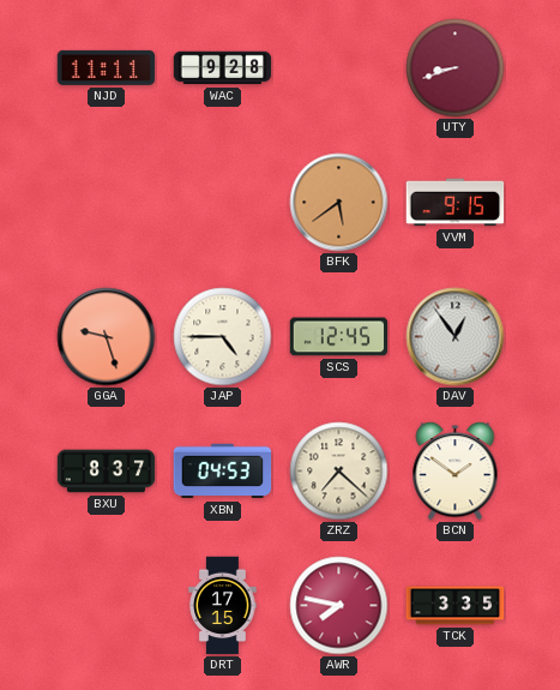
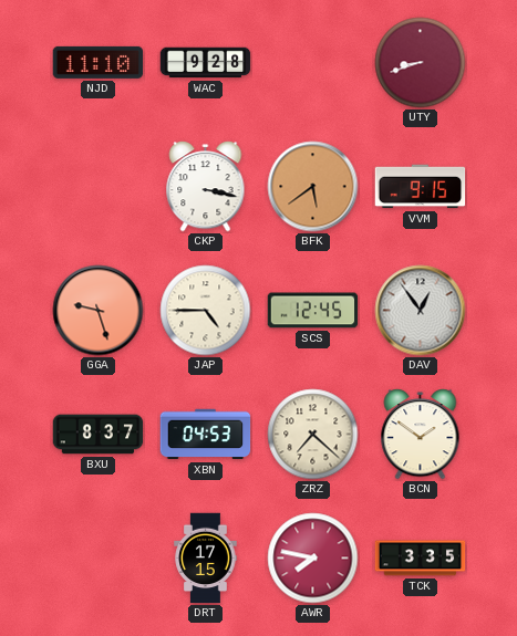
NJD: 11:11 -> 11:10 (99, 62)
CKP: none -> 3:17 (206, 187)
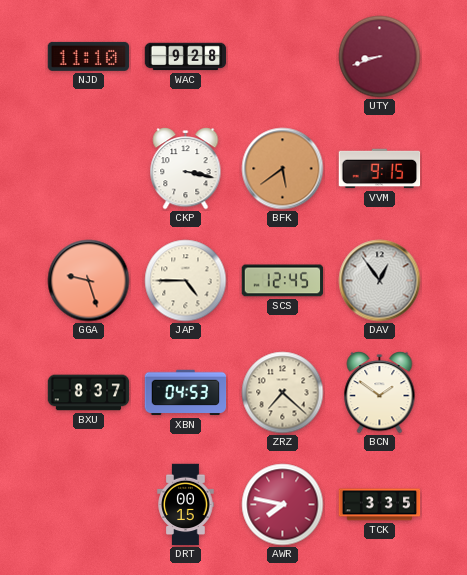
DRT: 17:15 -> 00:15 (186, 505)
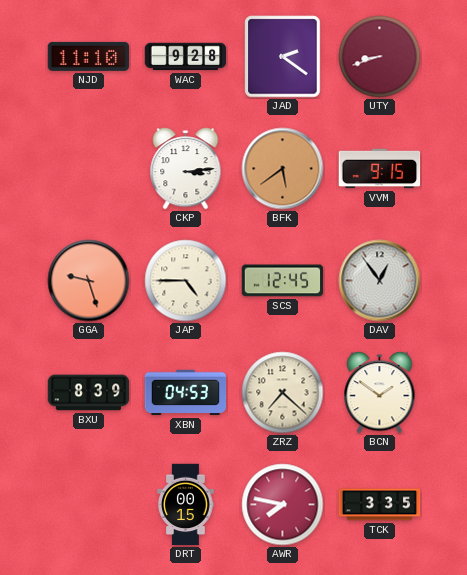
JAD: none -> 2:21 (283, 57)
CKP: 3:17 -> 3:14 (186, 169)
BXU: 8:37 -> 8:39 (89, 393)
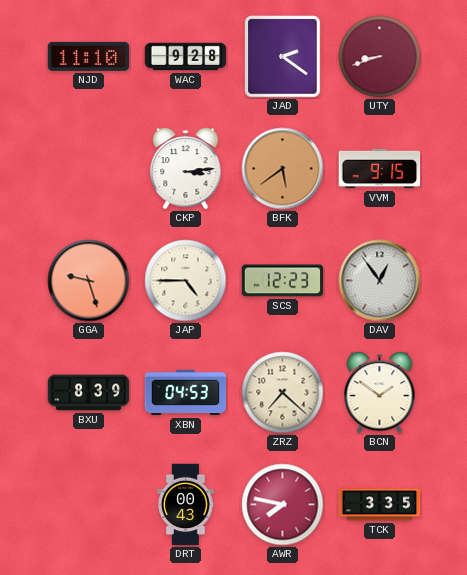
SCS: 12:45 -> 12:23 (283, 281)
DRT: 00:15 -> 00:43 (186, 505)
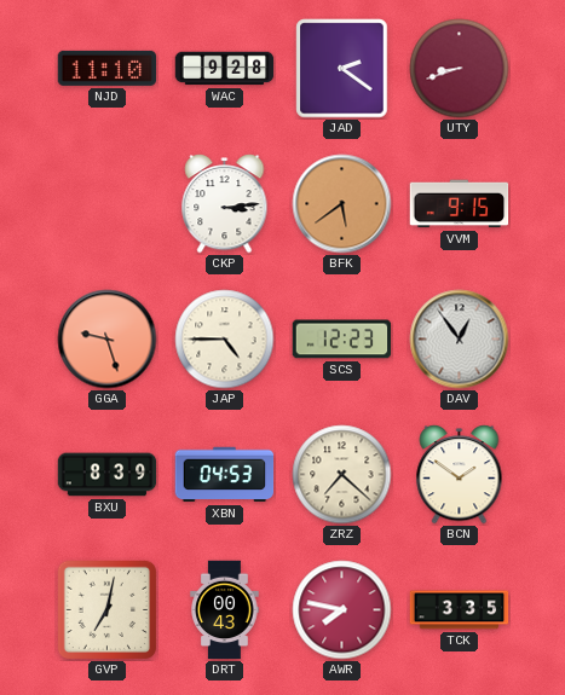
GVP: none -> 7:02 (106, 609)
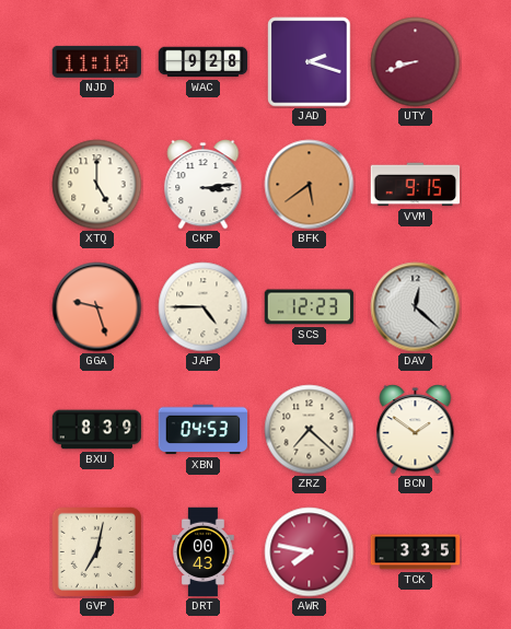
JAD: 2:21 -> 2:18 (310, 62)
XTQ: none -> 5:00 (97, 185)
DAV: 12:54 -> 12:22 (416, 307)
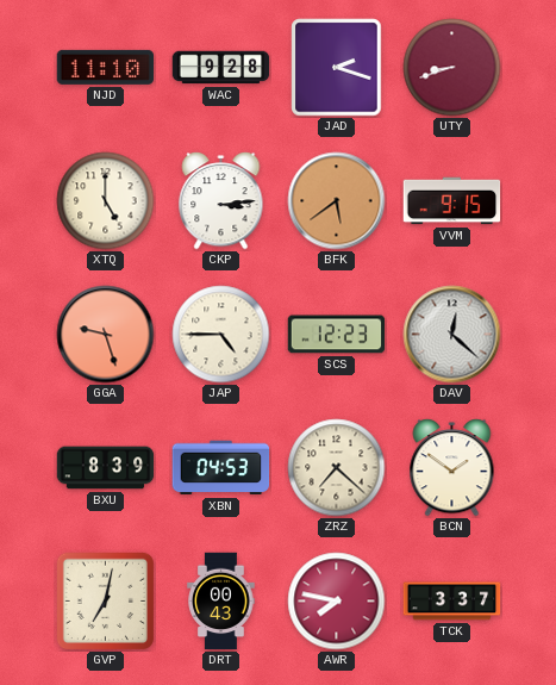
TCK: 3:35 -> 3:37 (452, 602)
